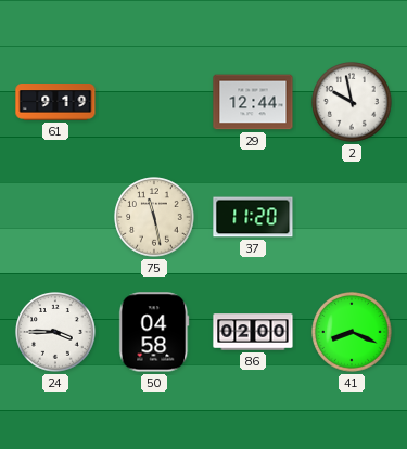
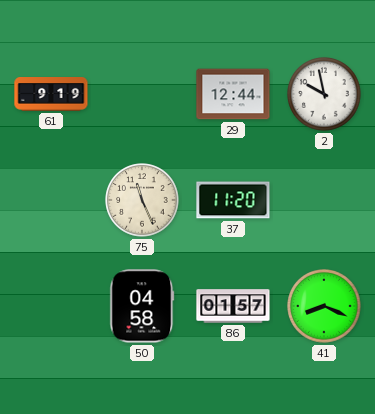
75: 11:28 -> 11:26 (142, 200)
24: 3:45 -> none (55, 332)
86: 02:00 -> 01:57 (233, 306)
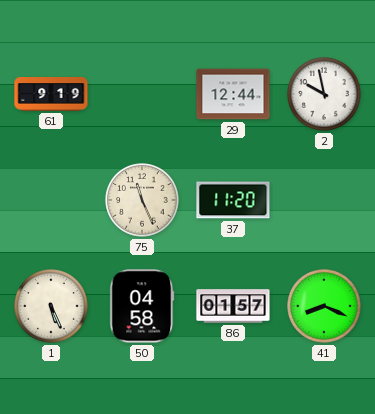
1: none -> 5:26 (51, 306)
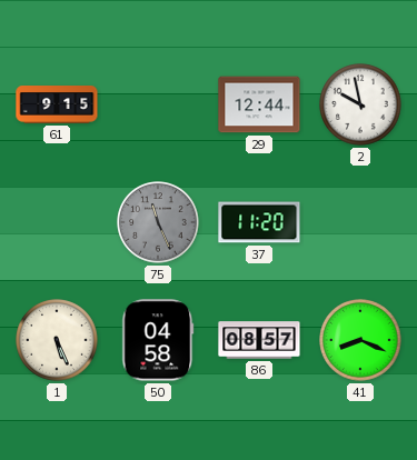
61: 9:19 -> 9:15 (57, 104)
75 dial: cream -> grey (158, 222)
86: 01:57 -> 08:57 (259, 340)
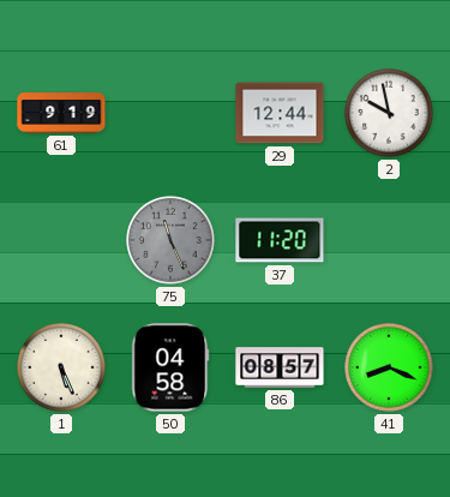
61: 9:15 -> 9:19 (61, 113)
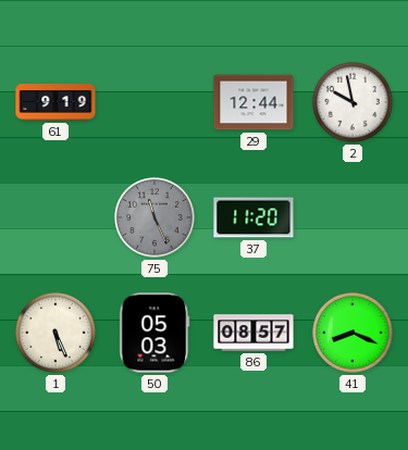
50: 04:58 -> 05:03 (154, 333)
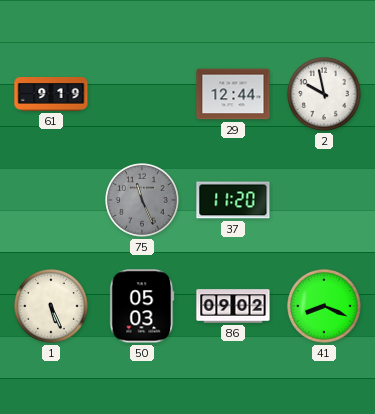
86: 08:57 -> 09:02 (233, 306)
